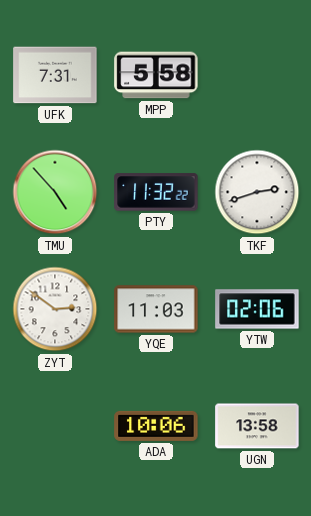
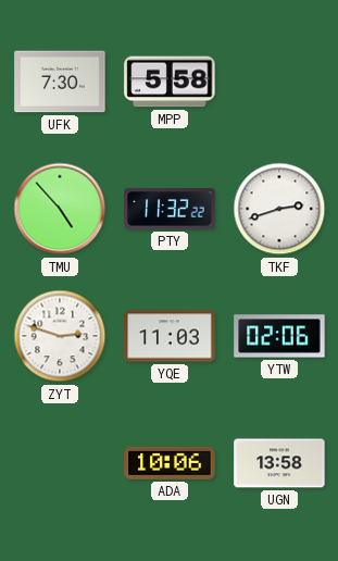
UFK: 7:31 -> 7:30 (60, 82)
ZYT: 2:51 -> 2:48 (60, 336)
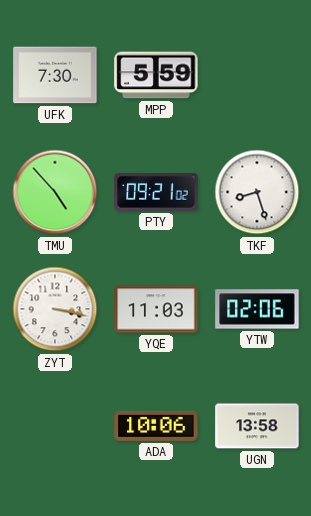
MPP: 5:58 -> 5:59 (156, 75)
PTY: 11:32 -> 09:21 (156, 192)
TKF: 2:42 -> 8:27 (257, 192)
ZYT: 2:48 -> 3:17 (55, 309)
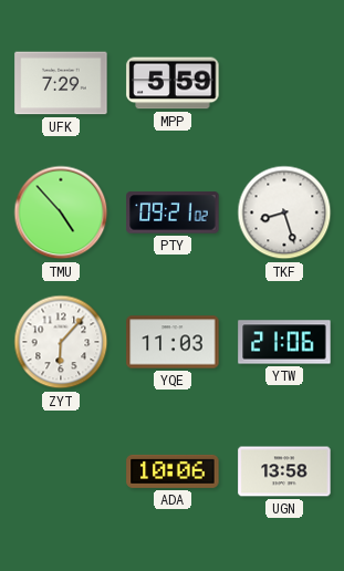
UFK: 7:30 -> 7:29 (61, 83)
ZYT: 3:17 -> 6:07 (61, 342)
YTW: 02:06 -> 21:06 (284, 342)
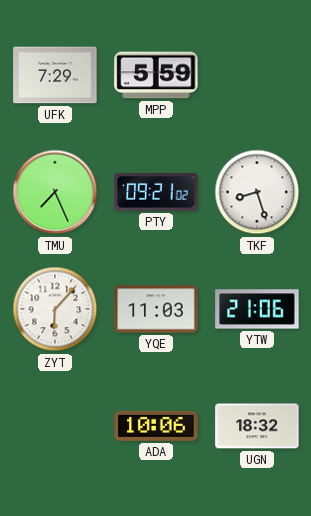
TMU: 4:53 -> 7:26 (55, 192)
UGN: 13:58 -> 18:32 (257, 426)
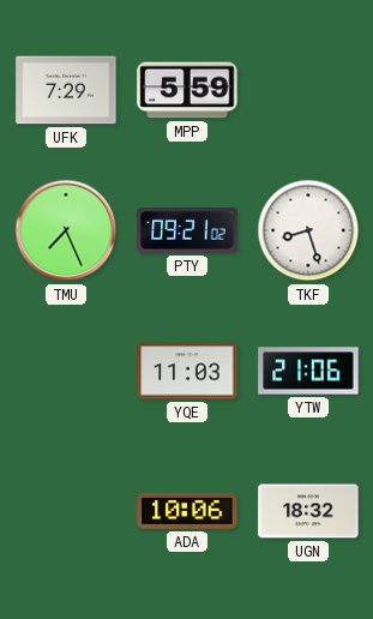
ZYT: 6:07 -> none (55, 309)
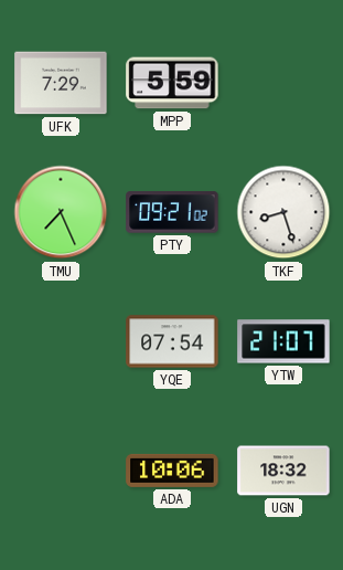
YQE: 11:03 -> 07:54 (172, 341)
YTW: 21:06 -> 21:07 (283, 341)
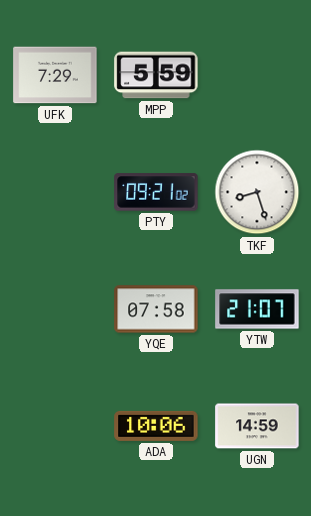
TMU: 7:26 -> none (61, 212)
YQE: 07:54 -> 07:58 (156, 309)
UGN: 18:32 -> 14:59 (257, 426)
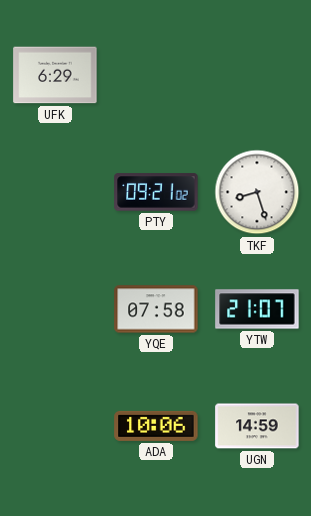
UFK: 7:29 -> 6:29 (55, 75)
MPP: 5:59 -> none (156, 75)
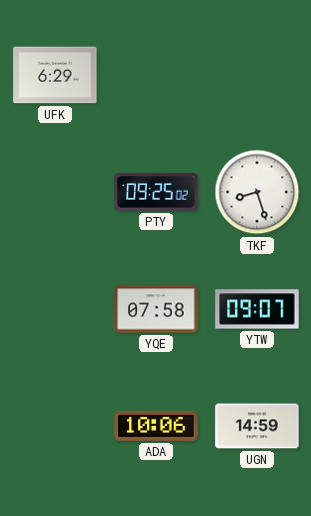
PTY: 09:21 -> 09:25 (156, 192)
YTW: 21:07 -> 09:07 (257, 309)
